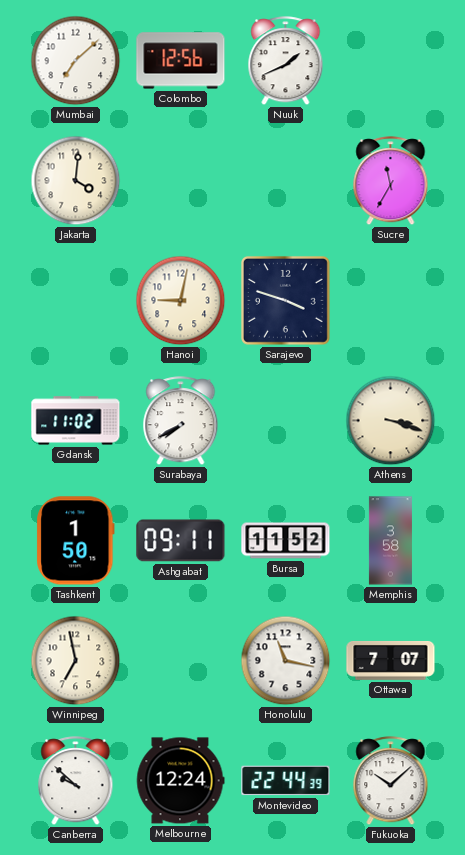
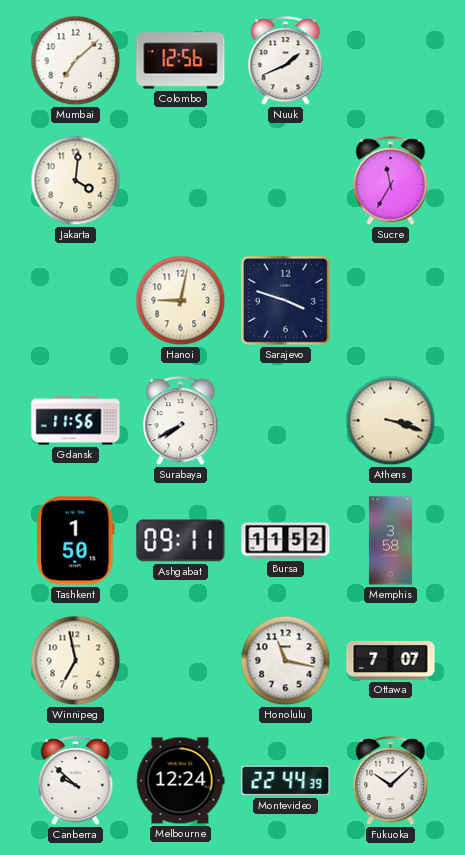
Gdansk: 11:02 -> 11:56 (76, 421)
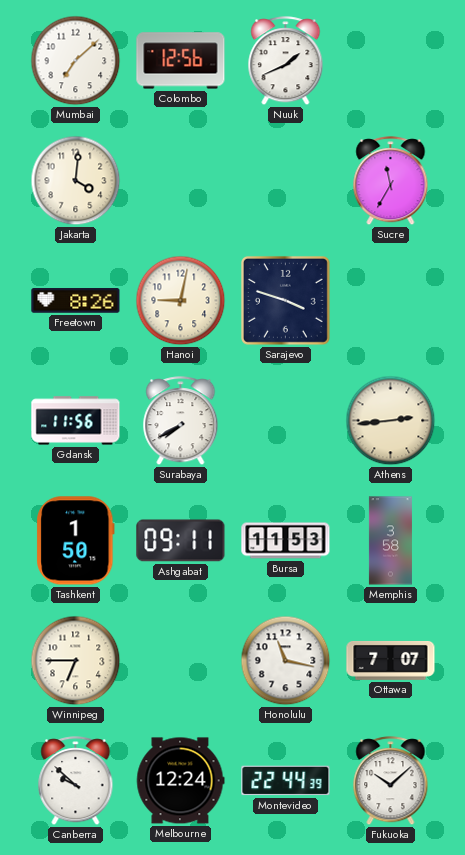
Freetown: none -> 8:26 (76, 301)
Athens: 3:18 -> 2:44 (391, 421)
Bursa: 11:52 -> 11:53 (286, 541)
Winnipeg: 6:58 -> 6:45 (76, 661)
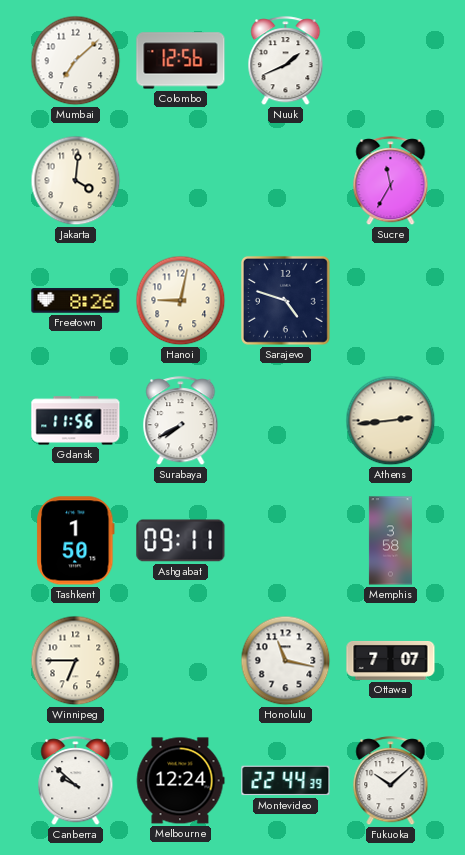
Sarajevo: 3:48 -> 4:48 (285, 300)
Bursa: 11:53 -> none (286, 541)
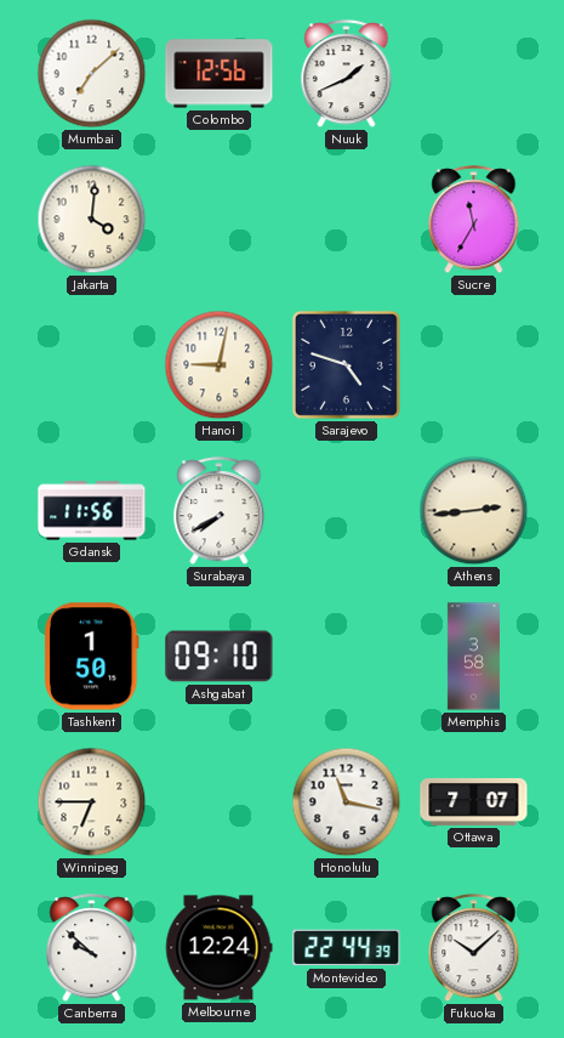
Freetown: 8:26 -> none (76, 301)
Ashgabat: 09:11 -> 09:10 (220, 657)
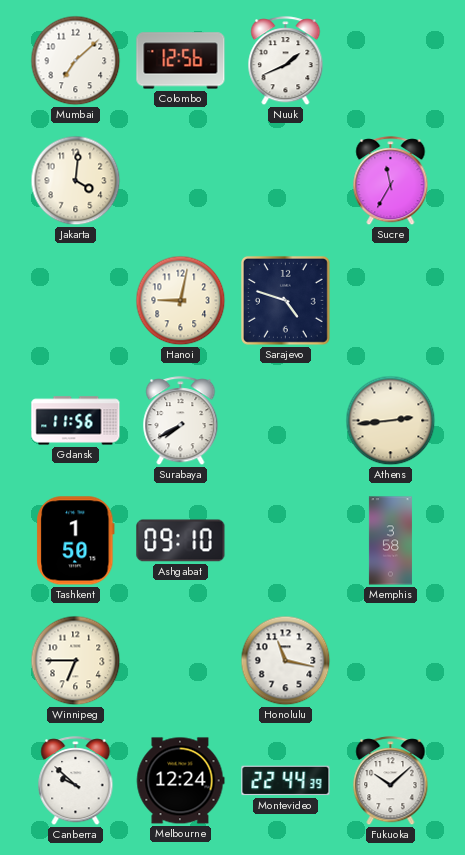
Ottawa: 7:07 -> none (474, 802)
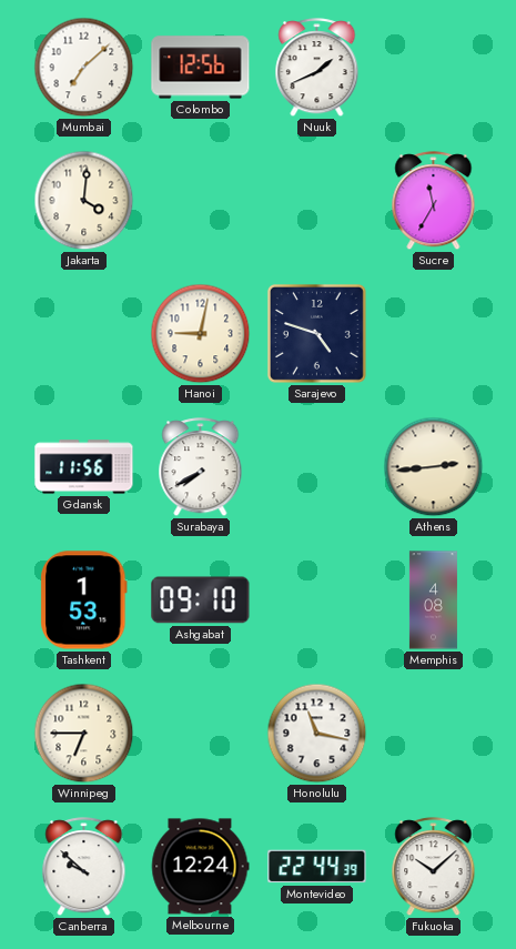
Tashkent: 1:50 -> 1:53 (84, 600)
Memphis: 3:58 -> 4:08 (433, 600)
